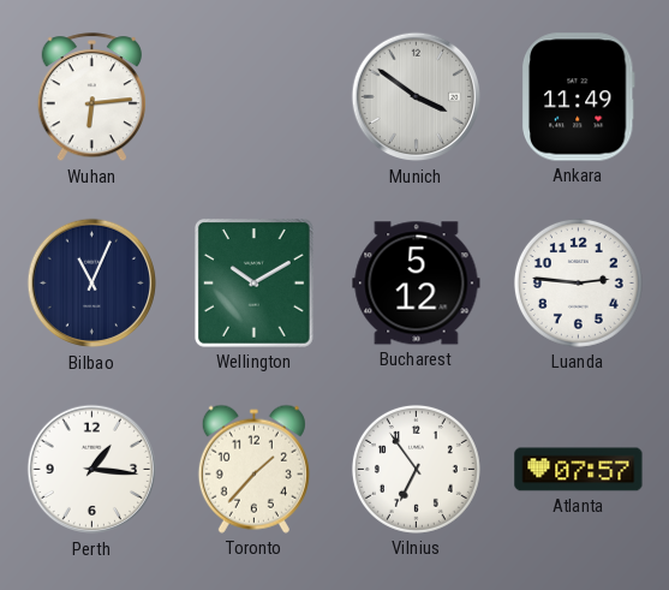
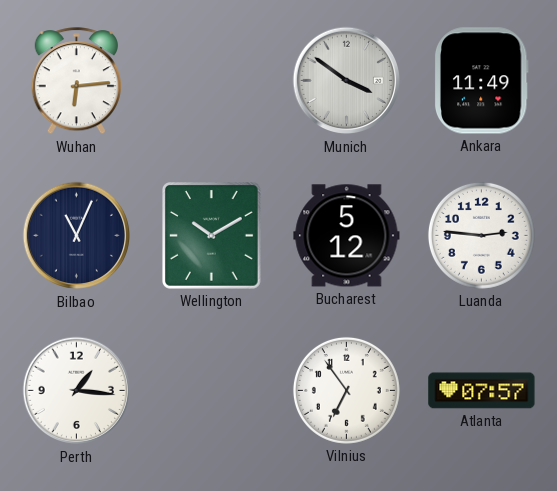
Toronto: 1:37 -> none (253, 469)
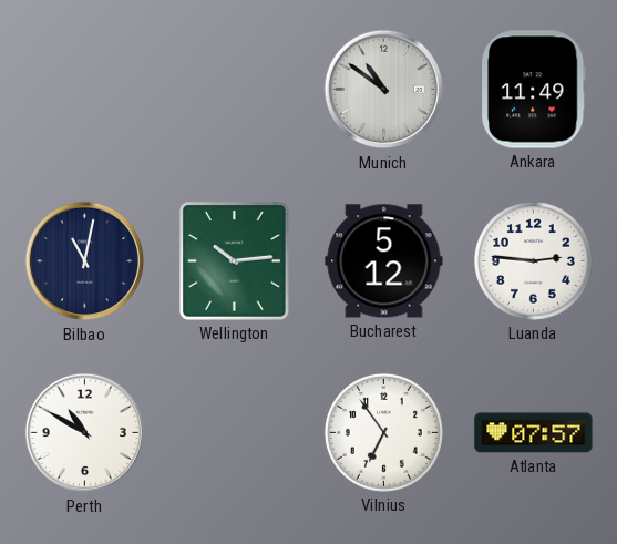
Wuhan: 6:14 -> none (76, 81)
Munich: 3:51 -> 10:51 (384, 90)
Bilbao: 11:04 -> 11:02 (85, 261)
Wellington: 10:10 -> 10:14 (235, 261)
Perth: 1:16 -> 10:50 (85, 433)
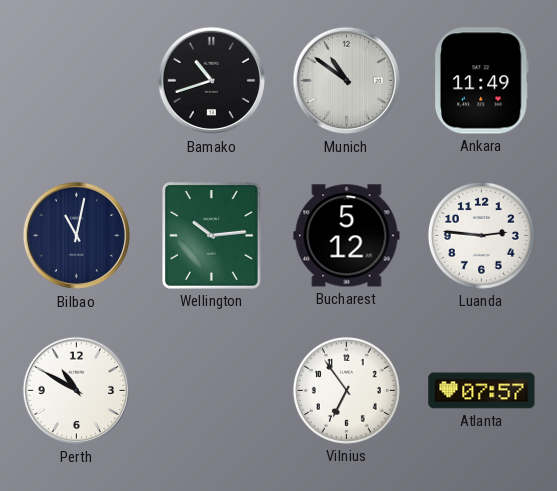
Bamako: none -> 10:42 (212, 81)
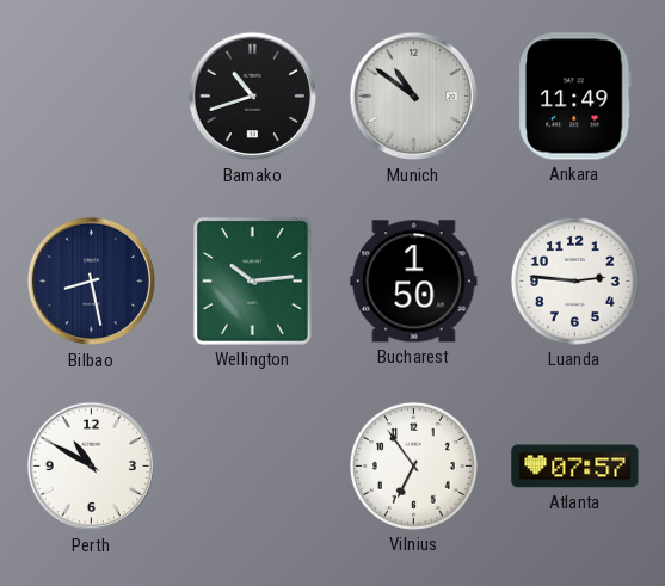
Bilbao: 11:02 -> 8:28 (92, 282)
Bucharest: 5:12 -> 1:50 (414, 282)
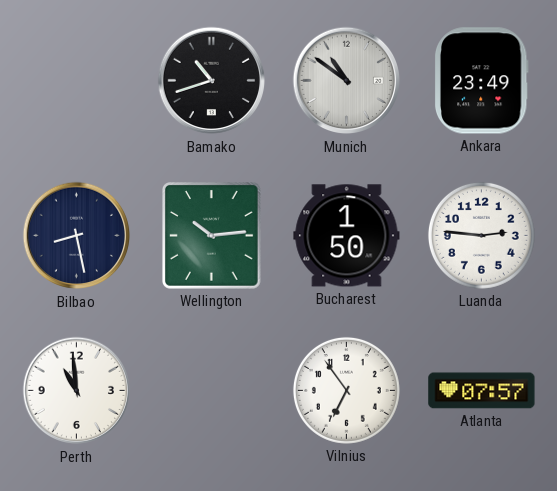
Ankara: 11:49 -> 23:49 (481, 81)
Perth: 10:50 -> 10:59 (77, 391)
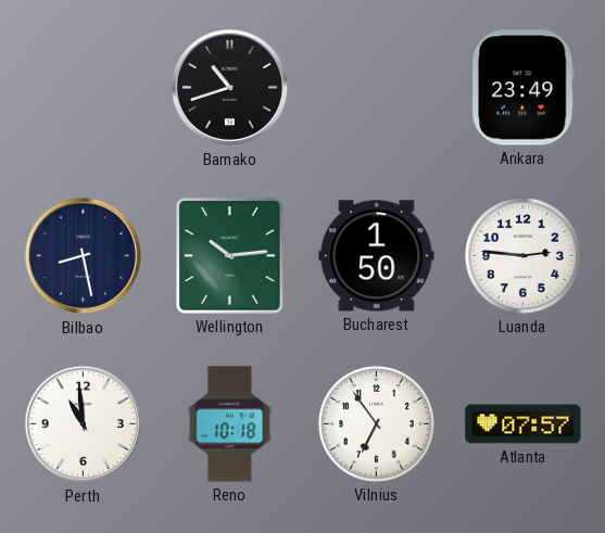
Munich: 10:51 -> none (347, 81)
Reno: none -> 10:18 (229, 424)
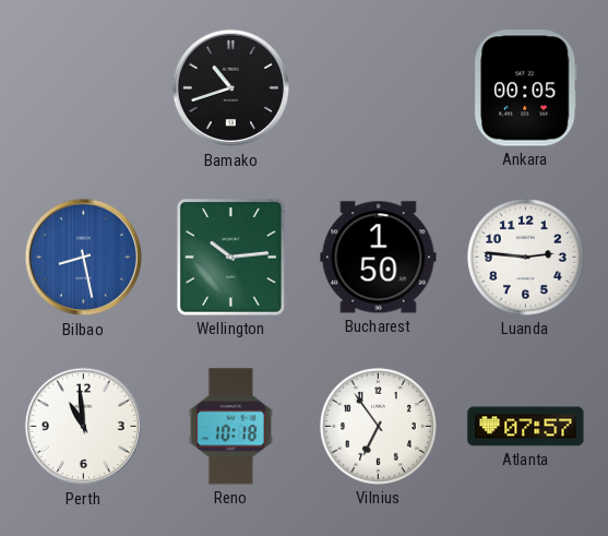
Ankara: 23:49 -> 00:05 (525, 88)
Bilbao dial: navy -> blue (84, 258)
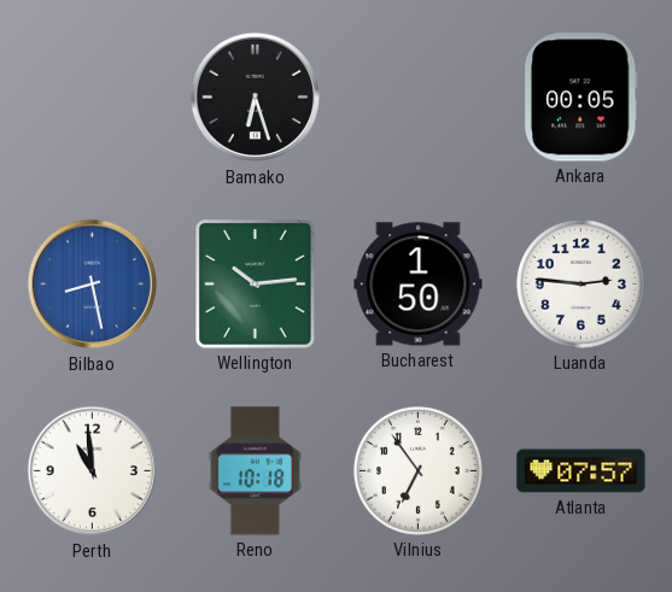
Bamako: 10:42 -> 6:27 (256, 98)
